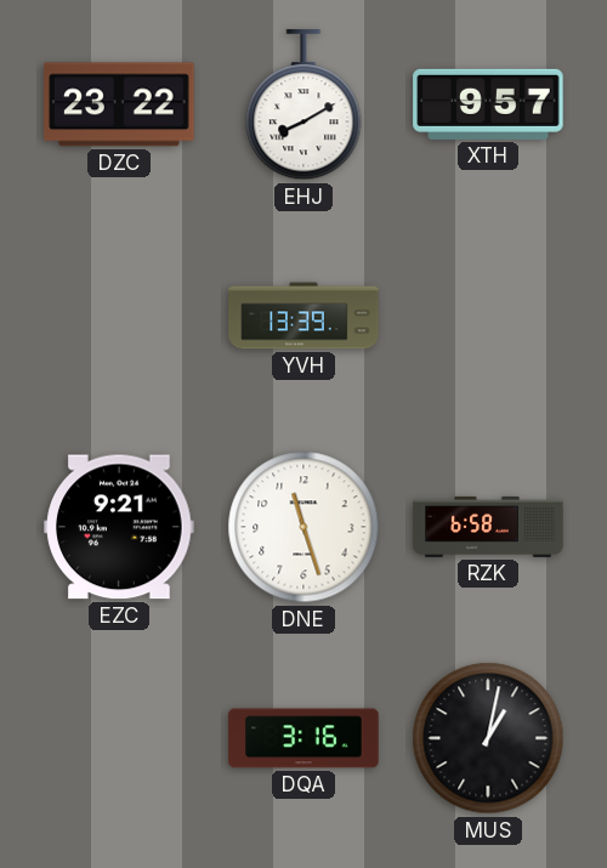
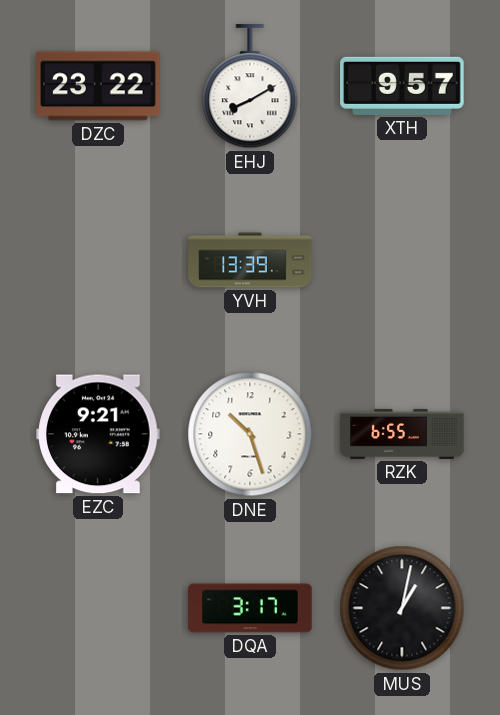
DNE: 11:27 -> 10:27 (250, 434)
RZK: 6:58 -> 6:55 (402, 434)
DQA: 3:16 -> 3:17 (250, 608)
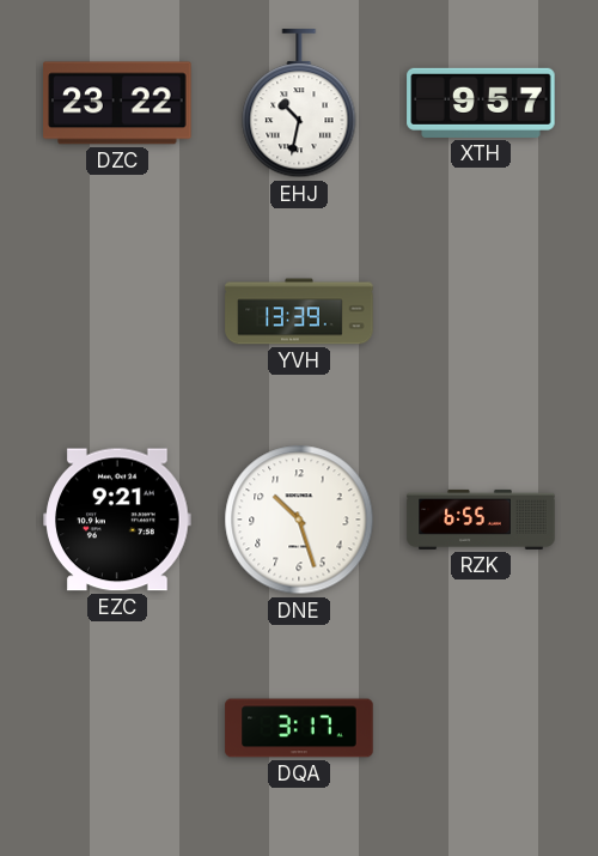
EHJ: 8:10 -> 10:32 (299, 104)
MUS: 1:02 -> none (402, 608)
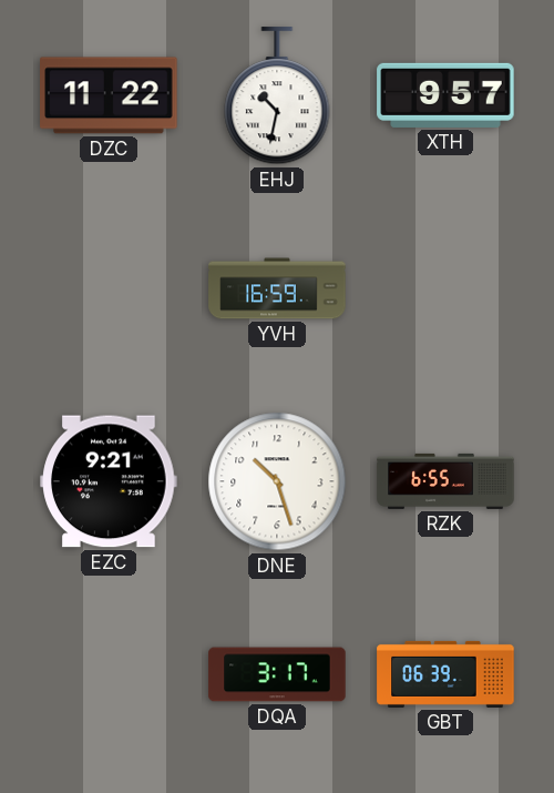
DZC: 23:22 -> 11:22 (109, 95)
YVH: 13:39 -> 16:59 (277, 288)
GBT: none -> 06:39 (445, 674)
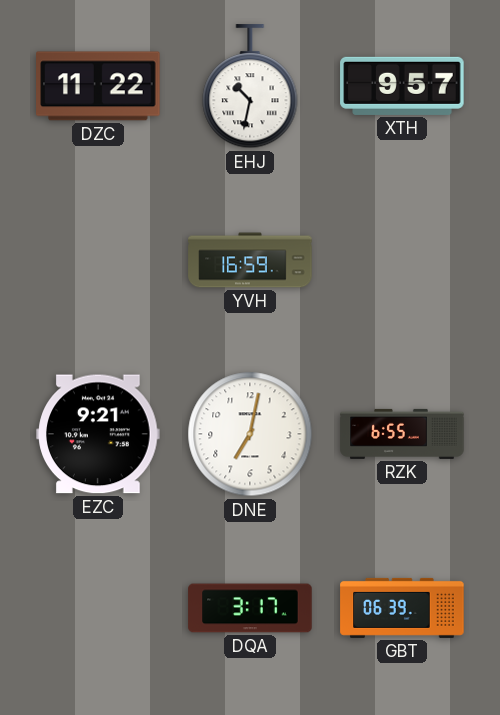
DNE: 10:27 -> 7:02 (250, 434)
